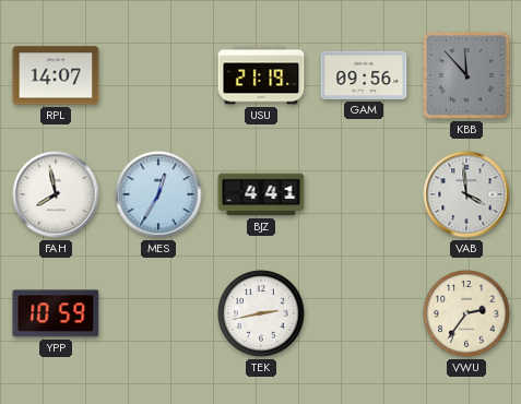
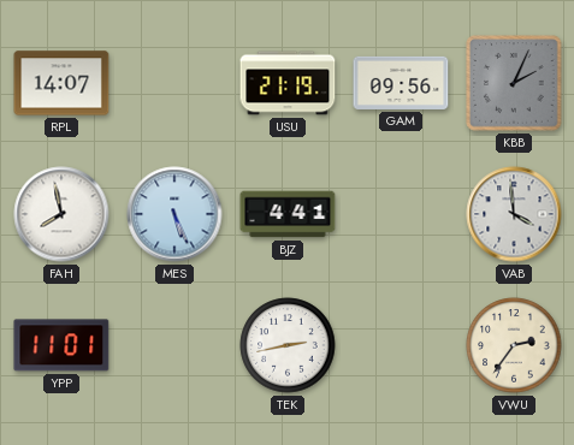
KBB: 11:53 -> 2:04 (514, 83)
MES: 12:35 -> 5:26 (174, 214)
YPP: 10:59 -> 11:01 (61, 345)
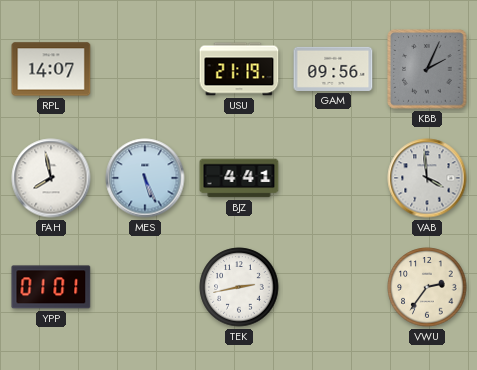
YPP: 11:01 -> 01:01 (51, 287)
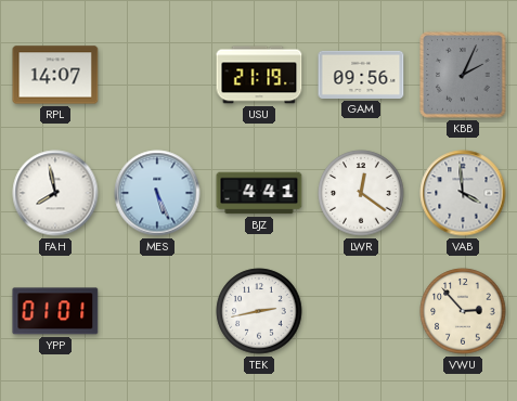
LWR: none -> 12:21 (361, 193)
VWU: 2:36 -> 2:53 (463, 311)
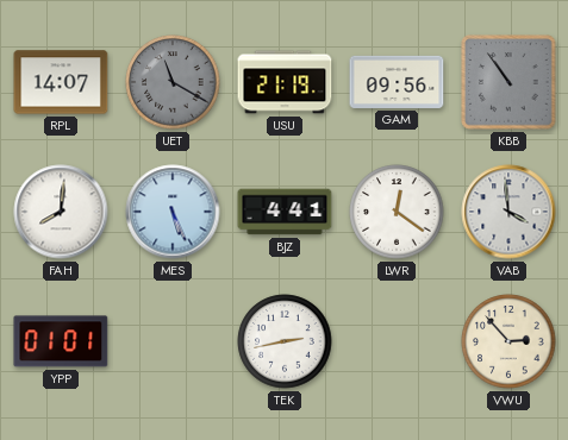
UET: none -> 11:20 (173, 82)
KBB: 2:04 -> 10:54 (508, 82)
FAH: 7:58 -> 8:01 (61, 212)
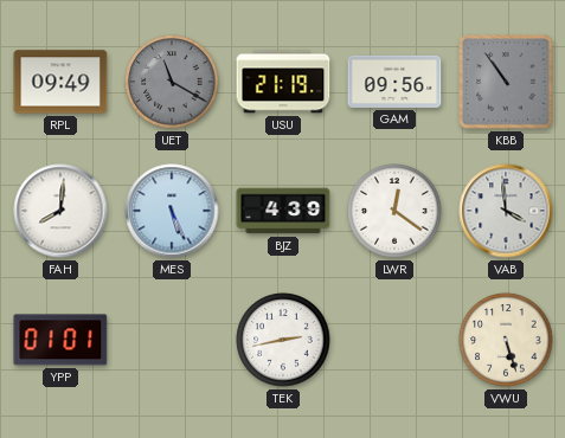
RPL: 14:07 -> 09:49 (60, 82)
BJZ: 4:41 -> 4:39 (283, 211)
VWU: 2:53 -> 5:27 (506, 340)
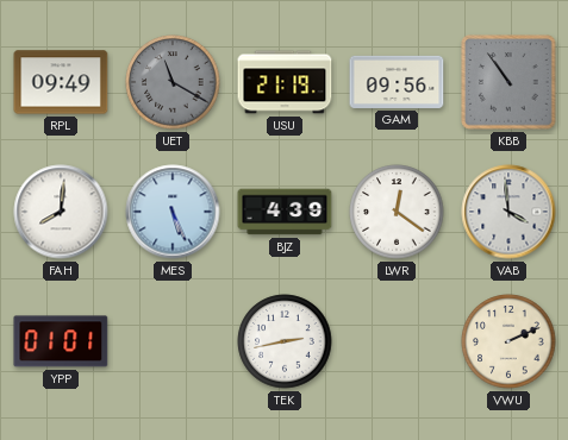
VWU: 5:27 -> 2:11 (508, 341)
